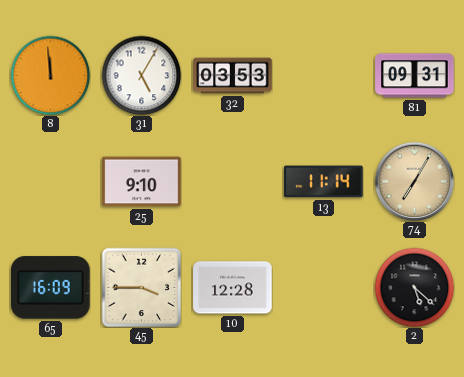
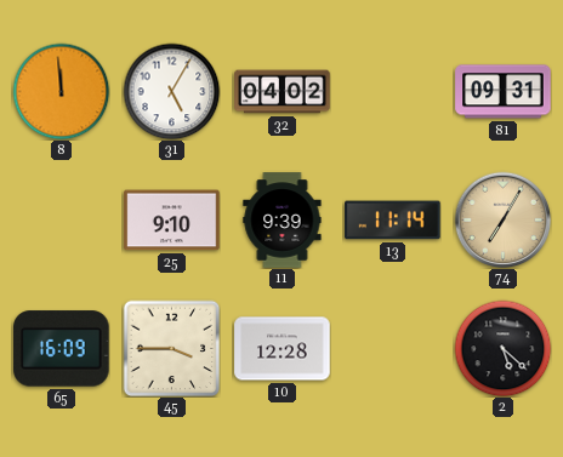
32: 03:53 -> 04:02 (283, 92)
11: none -> 9:39 (283, 221)
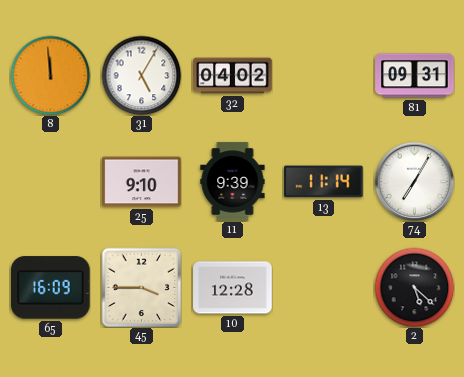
74 dial: champagne -> white (414, 181)
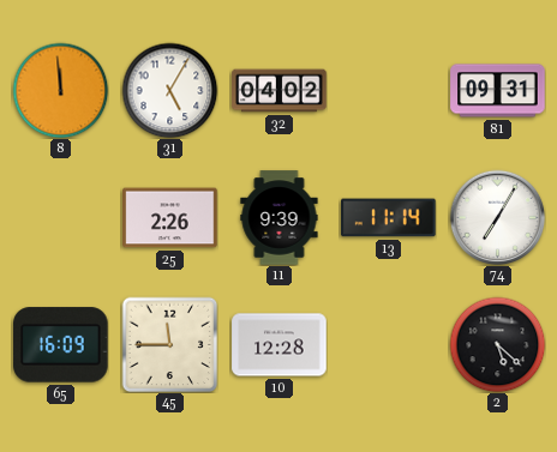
25: 9:10 -> 2:26 (170, 218)
45: 3:45 -> 11:45 (169, 344)
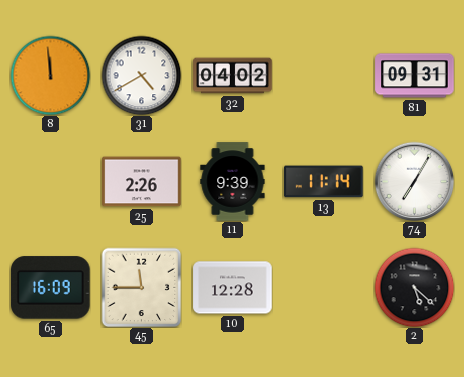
31: 5:05 -> 4:40 (141, 75)
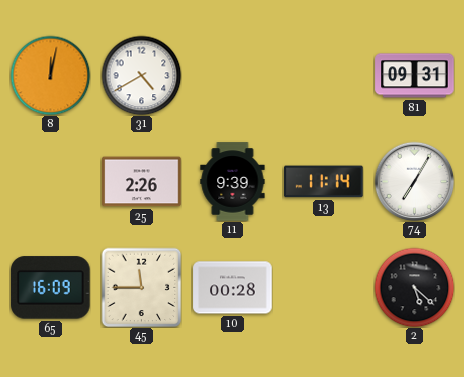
8: 11:59 -> 12:02 (50, 75)
32: 04:02 -> none (233, 76)
10: 12:28 -> 00:28 (233, 288)
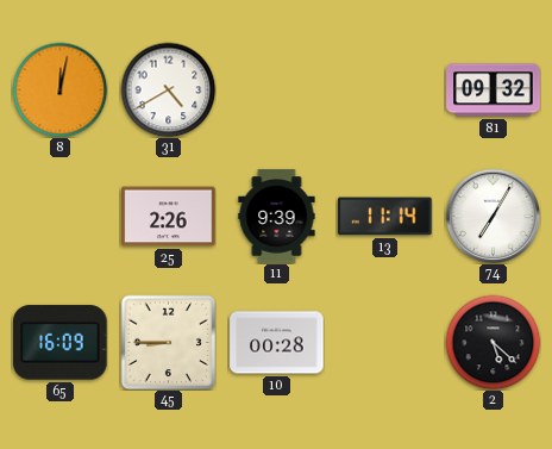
81: 09:31 -> 09:32 (494, 91)
45: 11:45 -> 8:45 (168, 342)
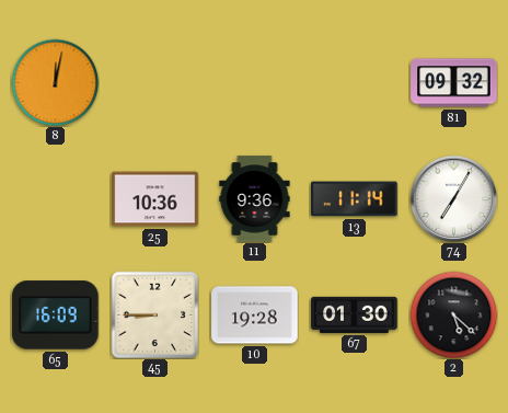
31: 4:40 -> none (168, 89)
25: 2:26 -> 10:36 (155, 199)
11: 9:39 -> 9:36 (255, 199)
10: 00:28 -> 19:28 (255, 316)
67: none -> 01:30 (355, 314)
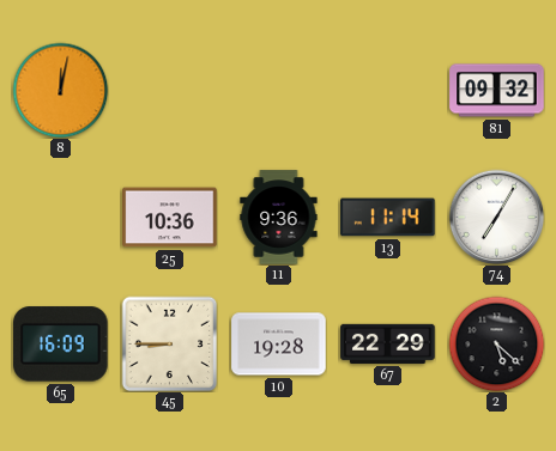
67: 01:30 -> 22:29 (388, 343)
